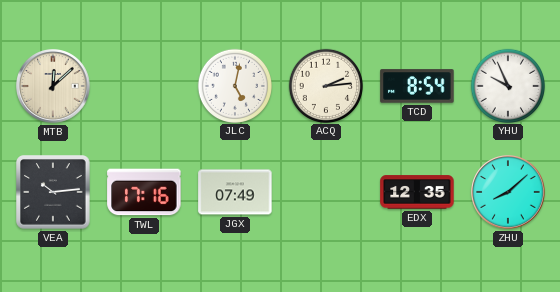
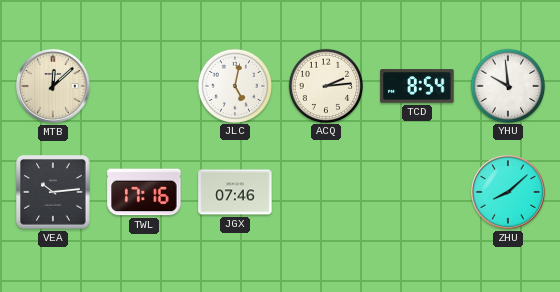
YHU: 9:56 -> 9:59 (507, 85)
JGX: 07:49 -> 07:46 (235, 192)
EDX: 12:35 -> none (417, 192)
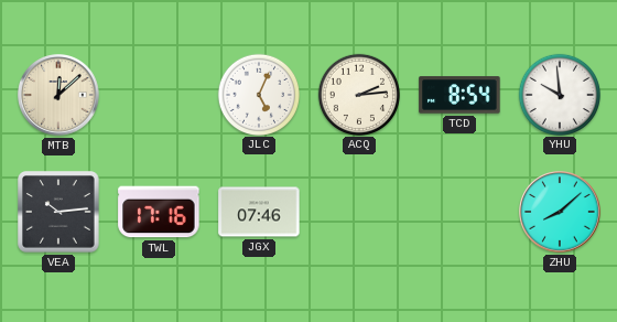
JLC: 5:02 -> 5:04 (258, 94)
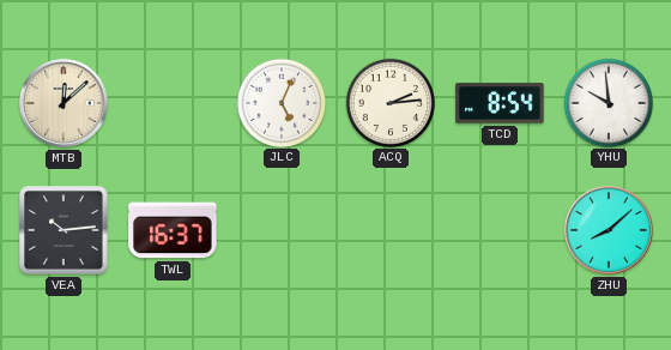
TWL: 17:16 -> 16:37 (173, 230)
JGX: 07:46 -> none (259, 212)
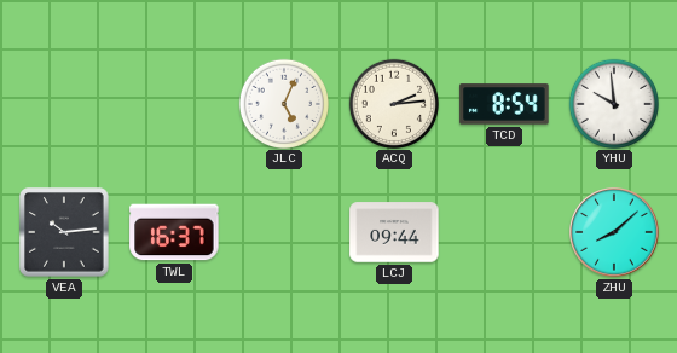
MTB: 12:08 -> none (65, 104)
LCJ: none -> 09:44 (394, 232)
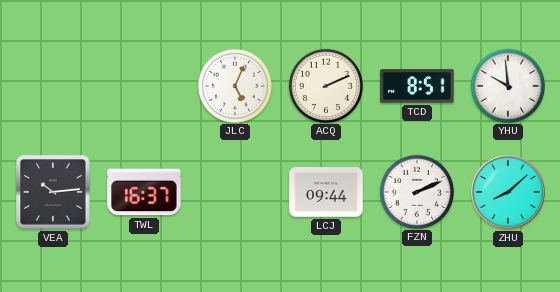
ACQ: 2:14 -> 2:11 (325, 85)
TCD: 8:54 -> 8:51 (417, 86)
FZN: none -> 2:11 (416, 191)
